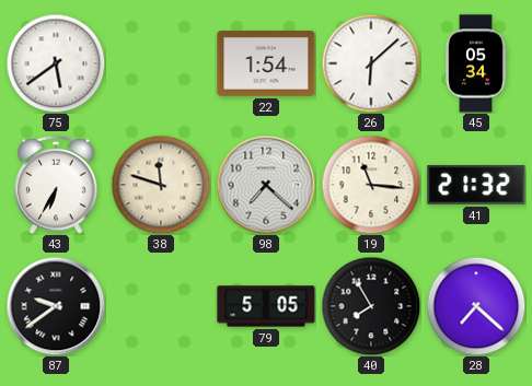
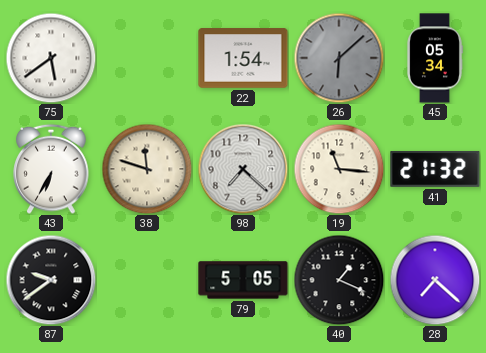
26 dial: white -> grey (339, 58)
40: 7:55 -> 1:19 (339, 280)
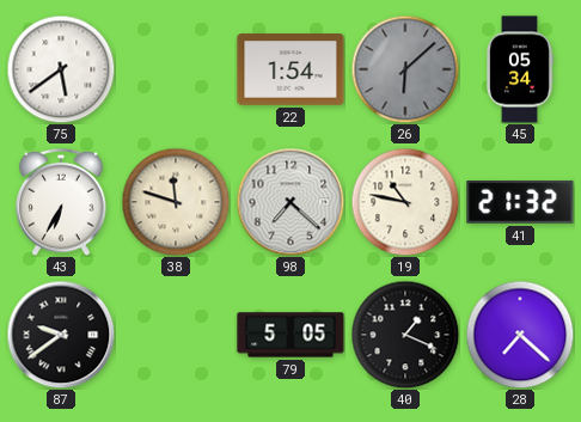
19: 11:16 -> 10:47 (405, 202)
